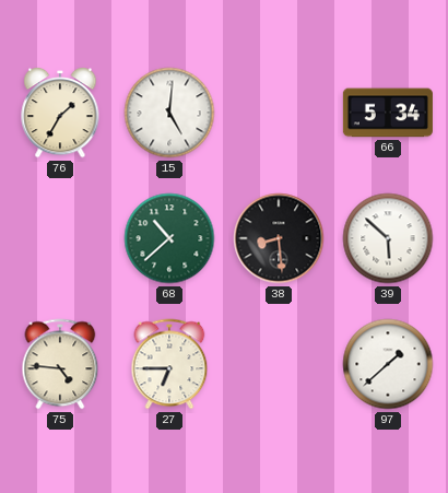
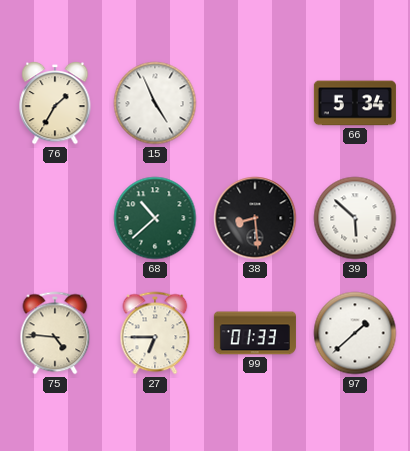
15: 5:01 -> 4:56 (155, 103)
99: none -> 01:33 (255, 333)
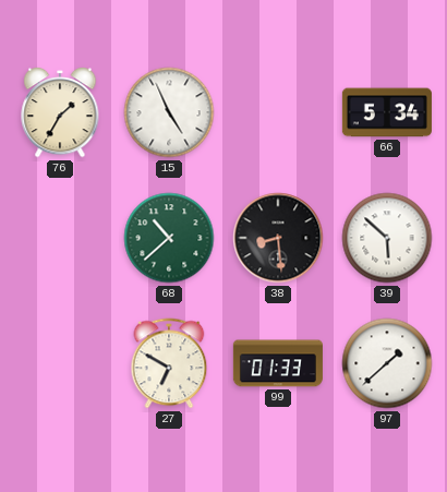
75: 4:46 -> none (55, 333)
27: 6:45 -> 6:50 (169, 363)
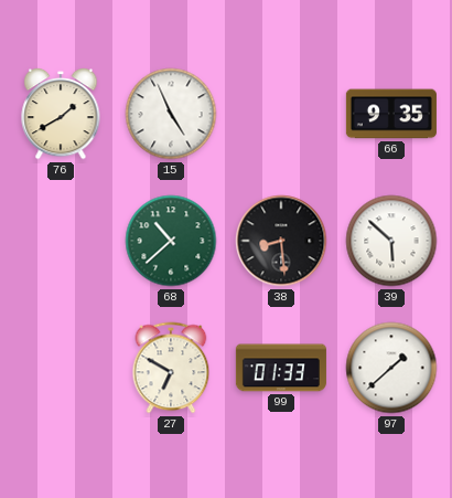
76: 1:35 -> 1:40 (61, 114)
66: 5:34 -> 9:35 (391, 114)
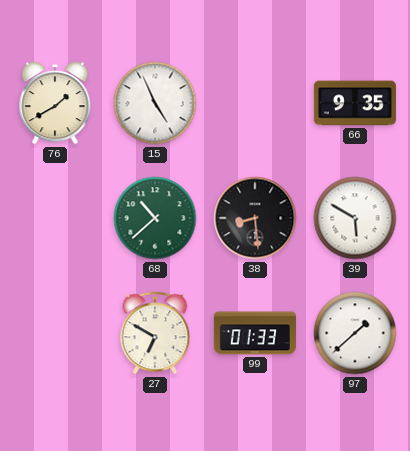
39: 5:52 -> 5:50 (355, 218)
